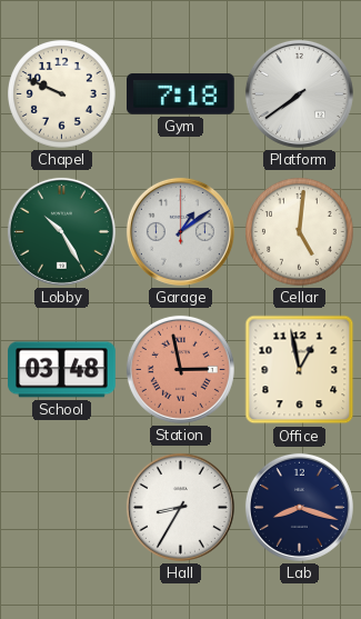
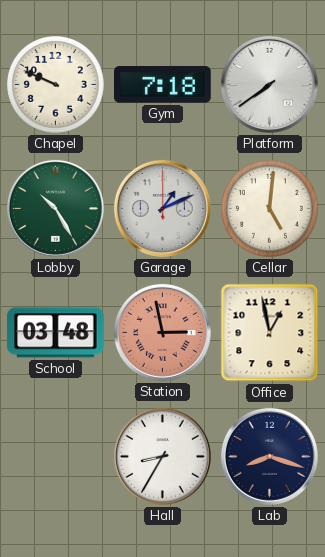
Garage: 1:09 -> 1:11 (162, 208)
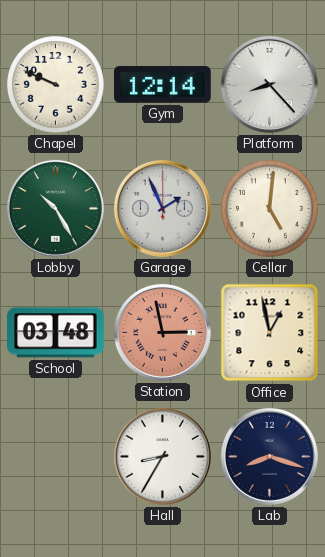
Gym: 7:18 -> 12:14 (163, 85)
Platform: 7:39 -> 8:23 (269, 84)
Garage: 1:11 -> 1:56 (162, 208)
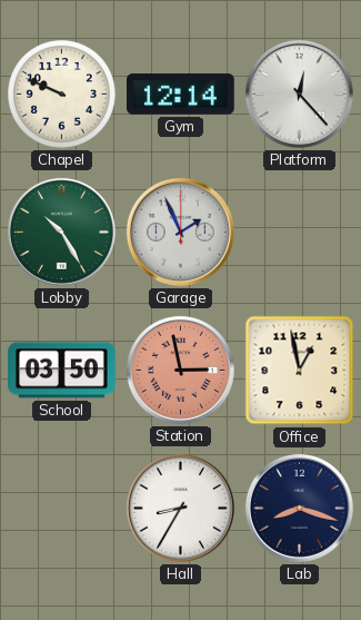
Platform: 8:23 -> 12:23 (299, 94)
Cellar: 5:01 -> none (270, 209)
School: 03:48 -> 03:50 (62, 371)
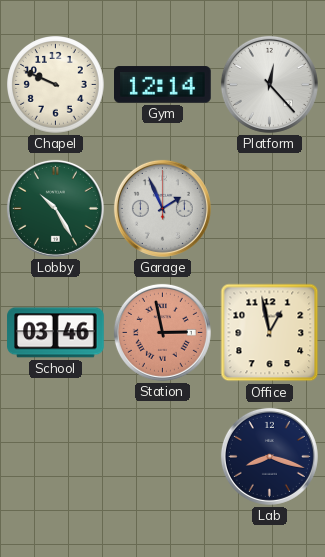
School: 03:50 -> 03:46 (56, 333)
Hall: 8:35 -> none (180, 508)
